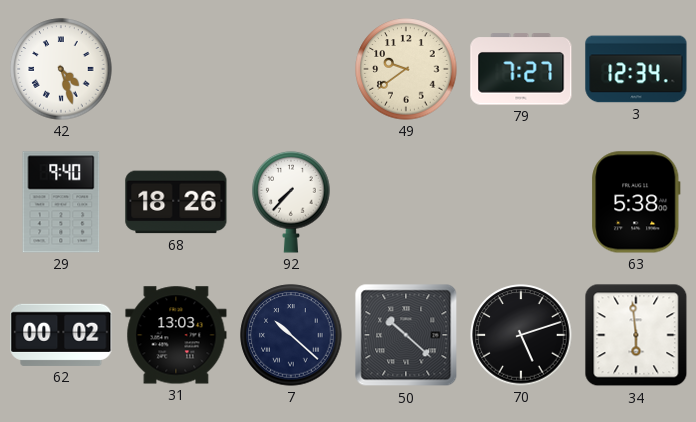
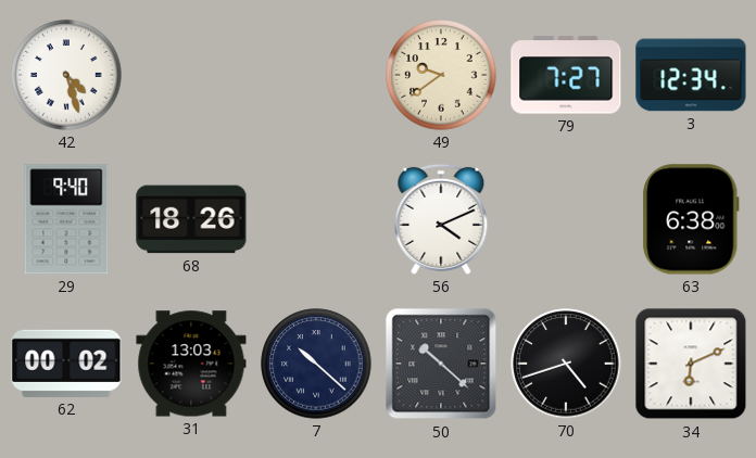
92: 7:37 -> none (291, 202)
56: none -> 4:11 (441, 219)
63: 5:38 -> 6:38 (691, 219)
70: 5:12 -> 4:42 (566, 364)
34: 5:59 -> 6:11 (691, 364)
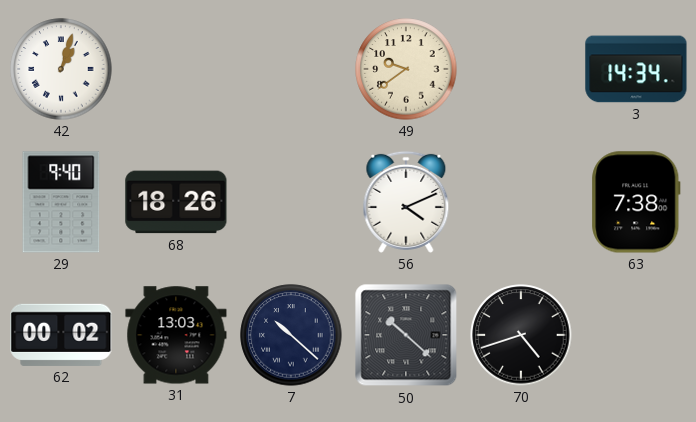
42: 4:27 -> 1:03 (61, 69)
79: 7:27 -> none (566, 75)
3: 12:34 -> 14:34 (636, 69)
63: 6:38 -> 7:38 (636, 202)
34: 6:11 -> none (691, 364)
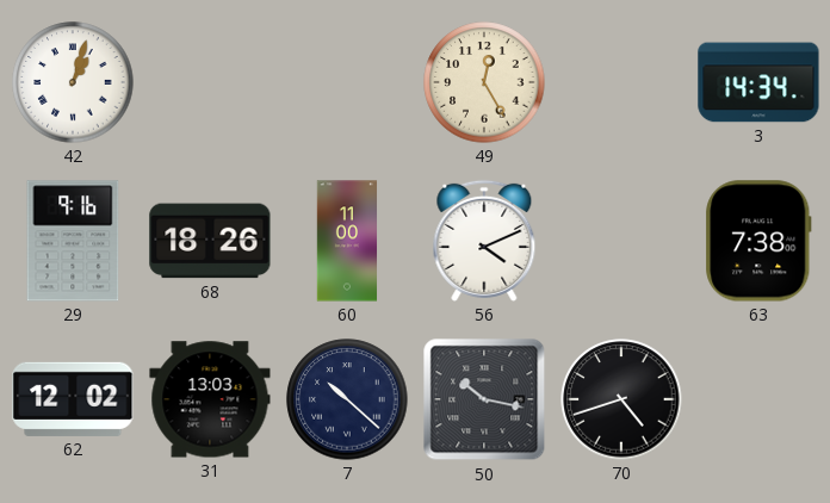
49: 9:39 -> 12:25 (484, 82)
29: 9:40 -> 9:16 (73, 241)
60: none -> 11:00 (347, 241)
62: 00:02 -> 12:02 (73, 399)
50: 10:22 -> 10:17 (484, 399)
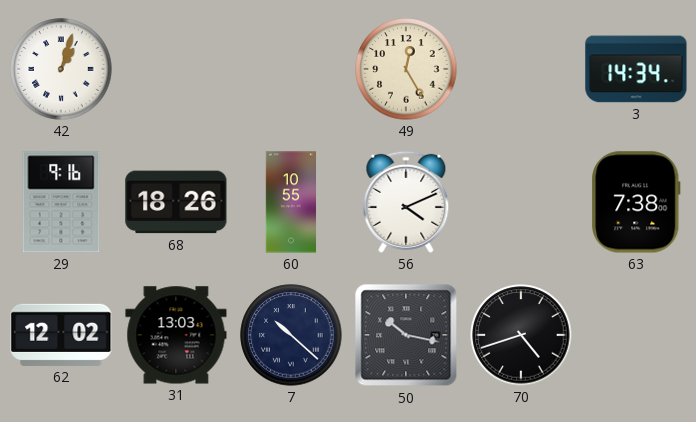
60: 11:00 -> 10:55 (291, 202)
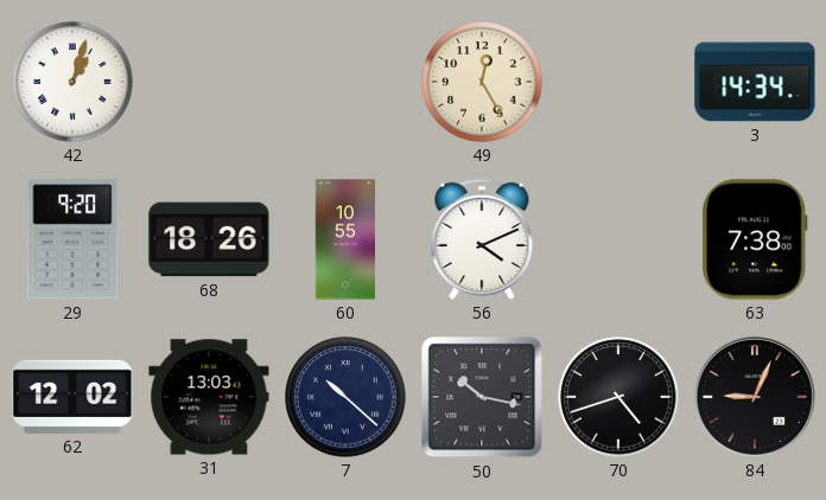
29: 9:16 -> 9:20 (72, 239)
84: none -> 9:04 (755, 397)
